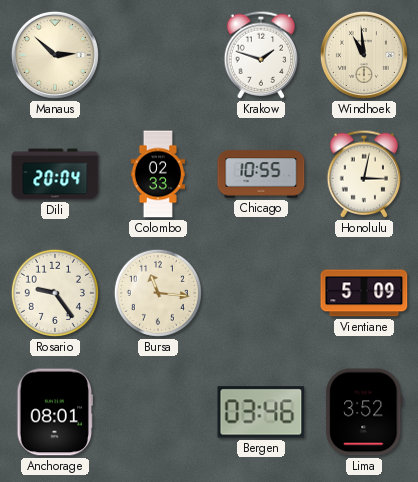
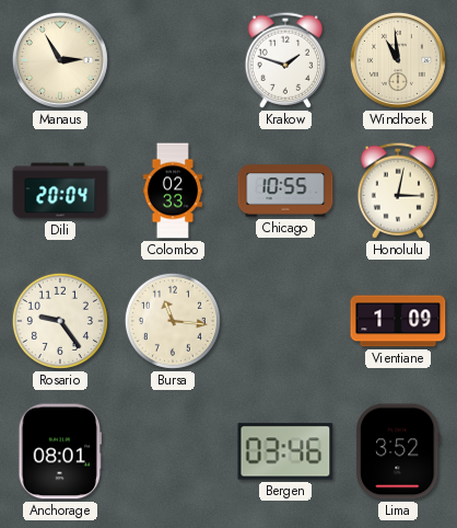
Manaus: 2:52 -> 2:55 (60, 60)
Vientiane: 5:09 -> 1:09 (398, 321)
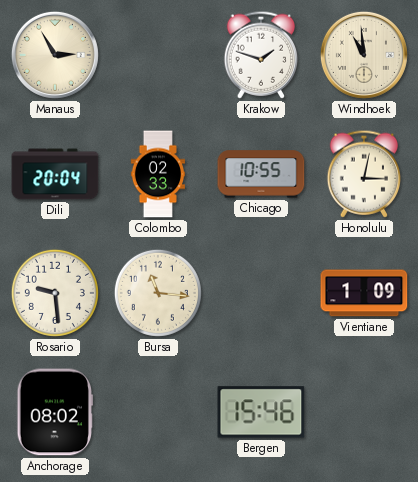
Rosario: 9:24 -> 9:29 (55, 293)
Anchorage: 08:01 -> 08:02 (54, 412)
Bergen: 03:46 -> 15:46 (261, 412)
Lima: 3:52 -> none (399, 451)
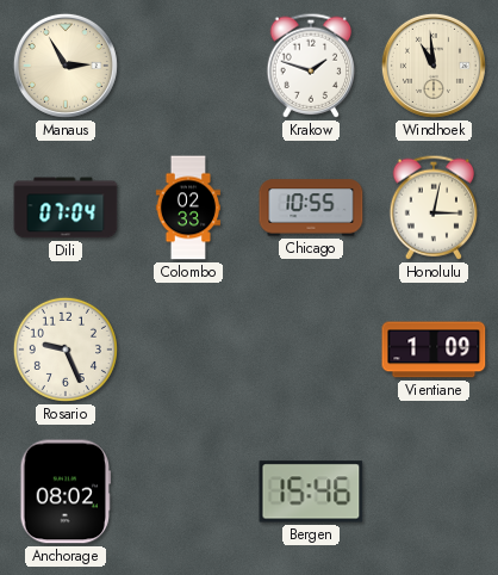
Dili: 20:04 -> 07:04 (66, 208)
Rosario: 9:29 -> 9:26 (66, 350)
Bursa: 11:16 -> none (158, 293)
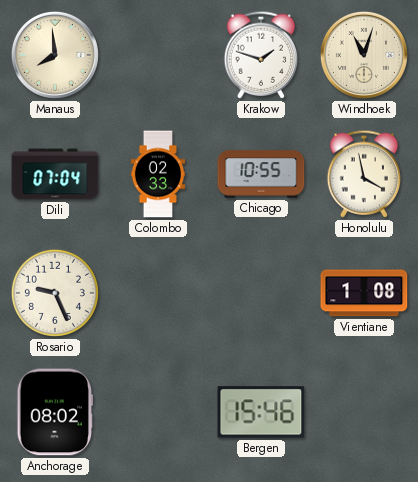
Manaus: 2:55 -> 7:59 (55, 55)
Windhoek: 10:59 -> 11:03 (364, 55)
Honolulu: 3:02 -> 3:58 (364, 174)
Vientiane: 1:09 -> 1:08 (364, 293)
